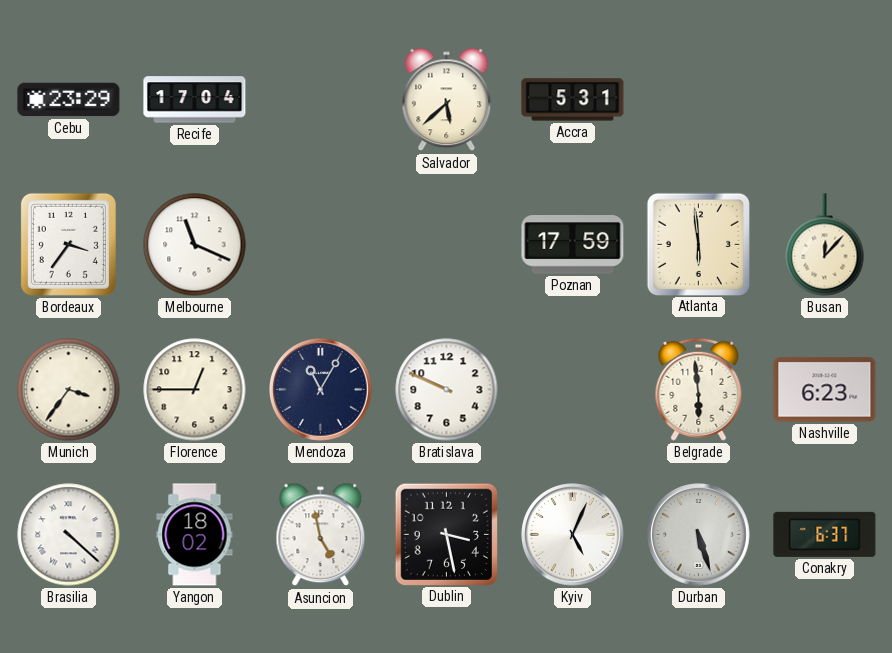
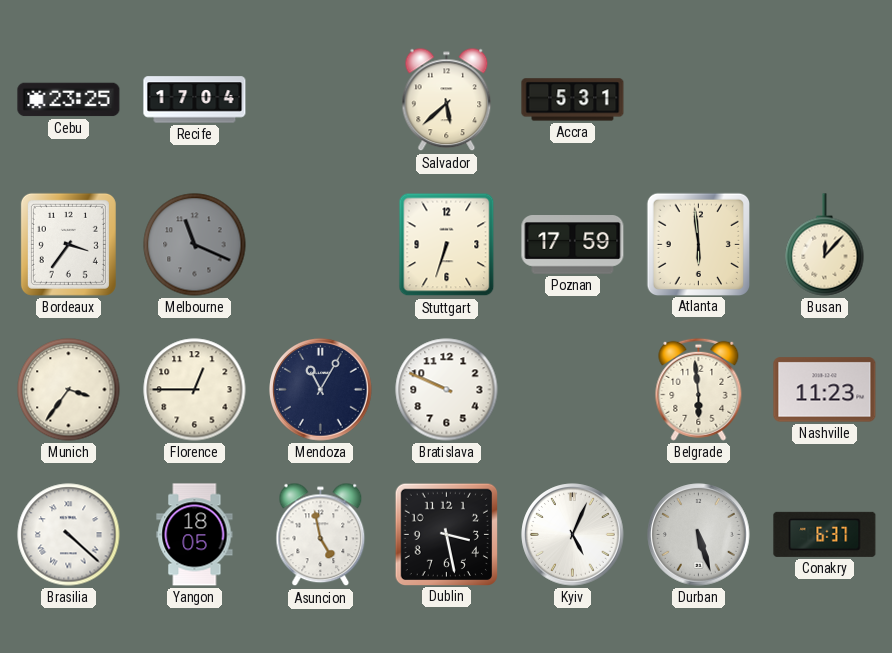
Cebu: 23:29 -> 23:25 (69, 100)
Melbourne dial: white -> grey (195, 245)
Stuttgart: none -> 6:33 (447, 245)
Nashville: 6:23 -> 11:23 (825, 390)
Yangon: 18:02 -> 18:05 (195, 535)
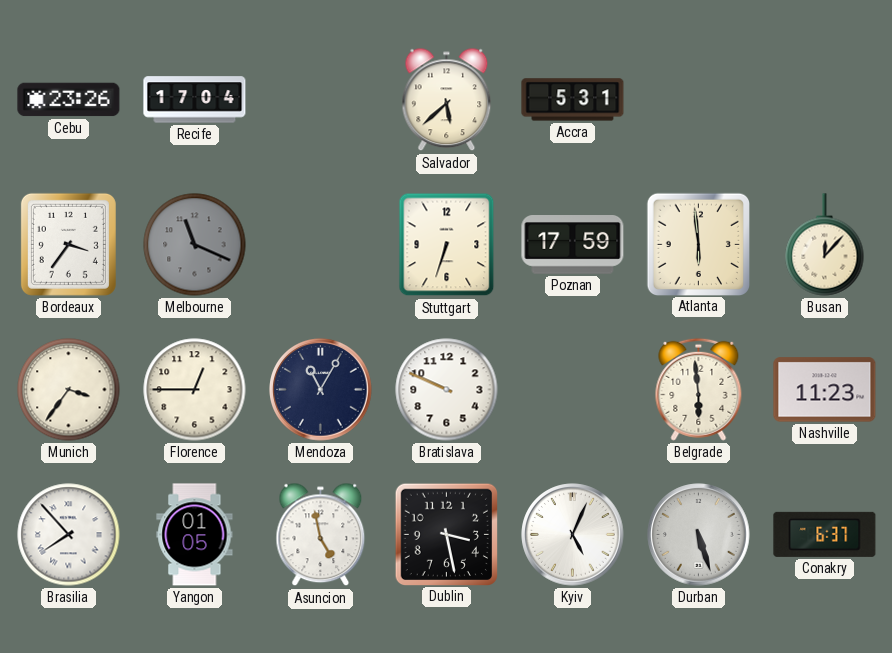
Cebu: 23:25 -> 23:26 (69, 100)
Brasilia: 4:22 -> 7:53 (69, 535)
Yangon: 18:05 -> 01:05 (195, 535)
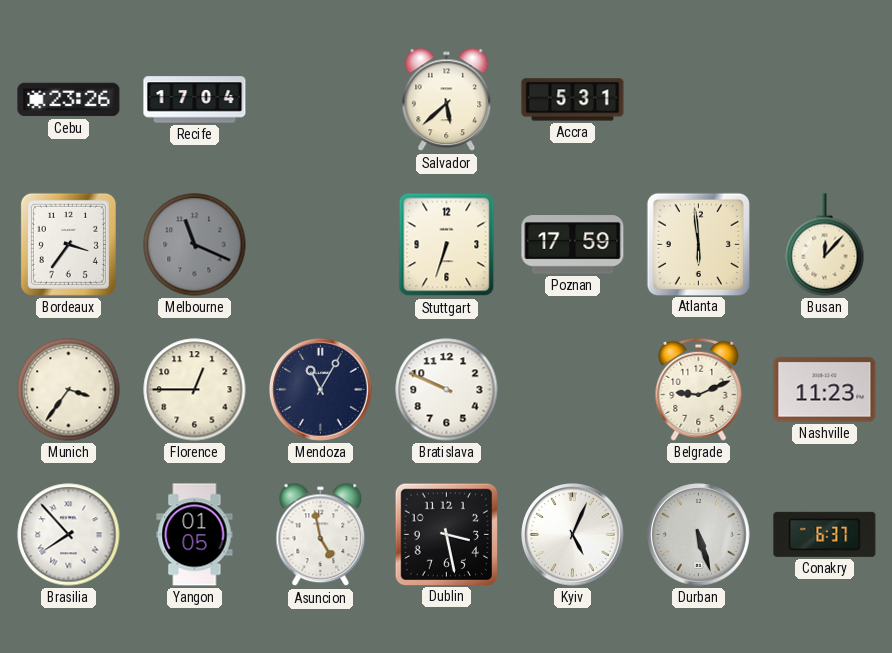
Belgrade: 5:59 -> 9:11 (699, 389)
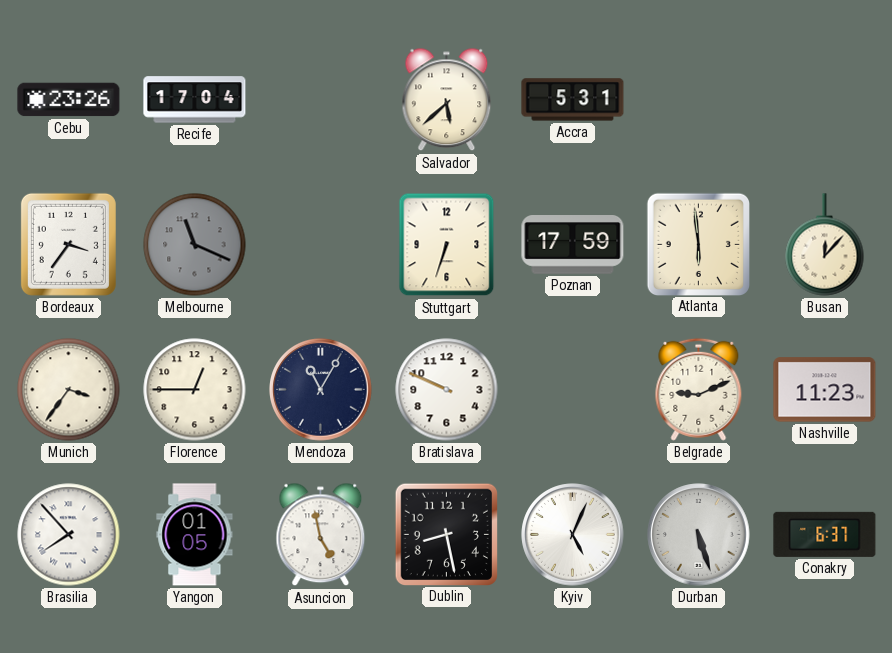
Dublin: 3:28 -> 8:28 (446, 534)
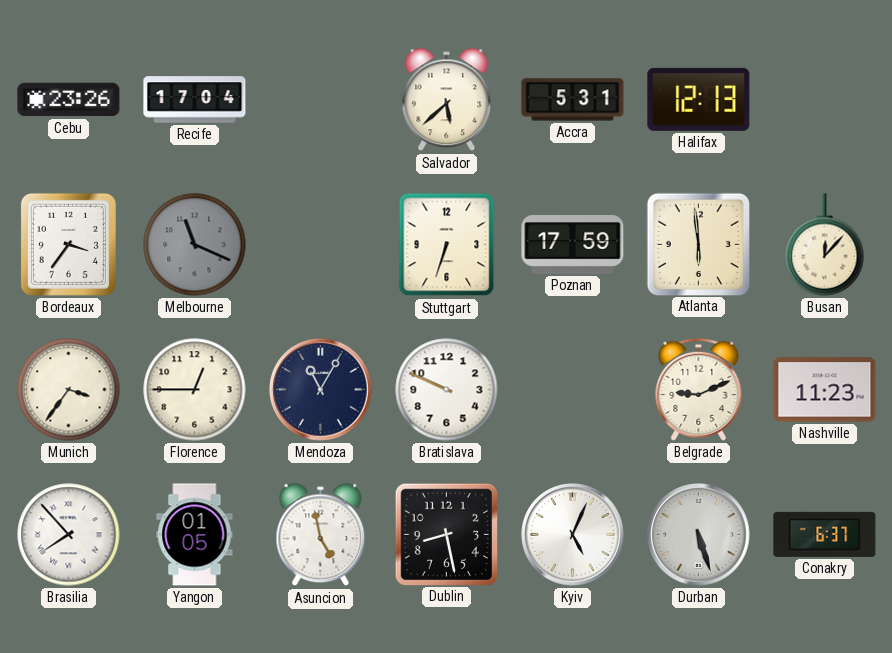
Halifax: none -> 12:13 (699, 99)
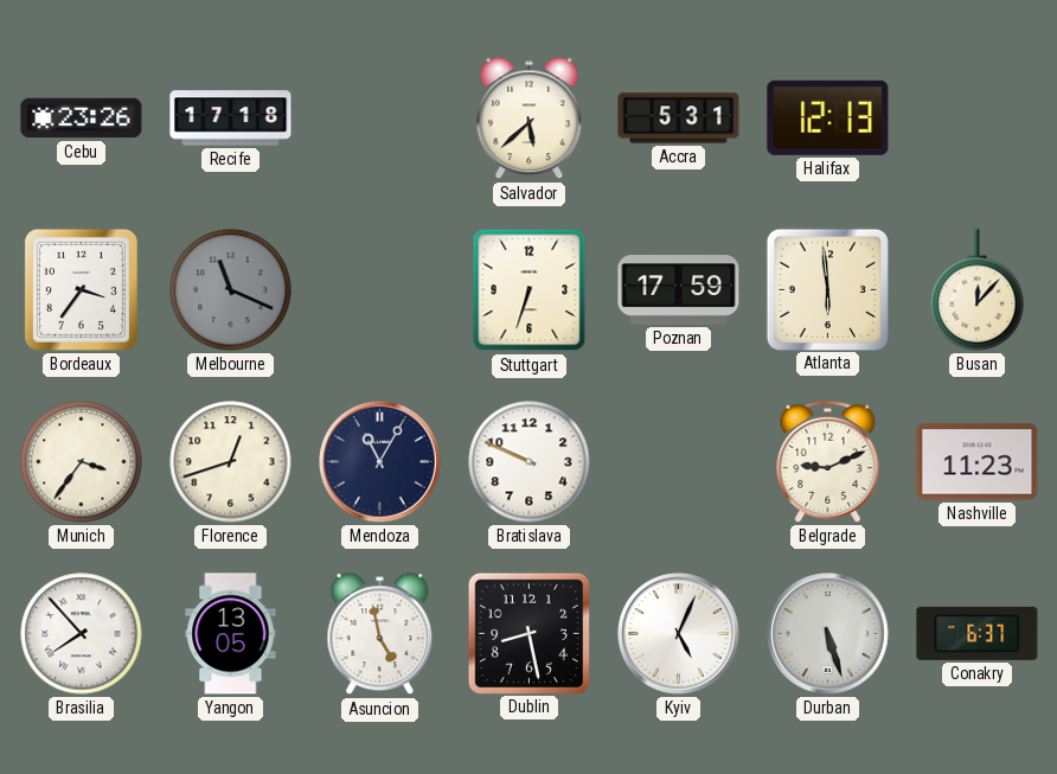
Recife: 17:04 -> 17:18 (231, 119)
Florence: 12:45 -> 12:42 (231, 462)
Yangon: 01:05 -> 13:05 (231, 634)
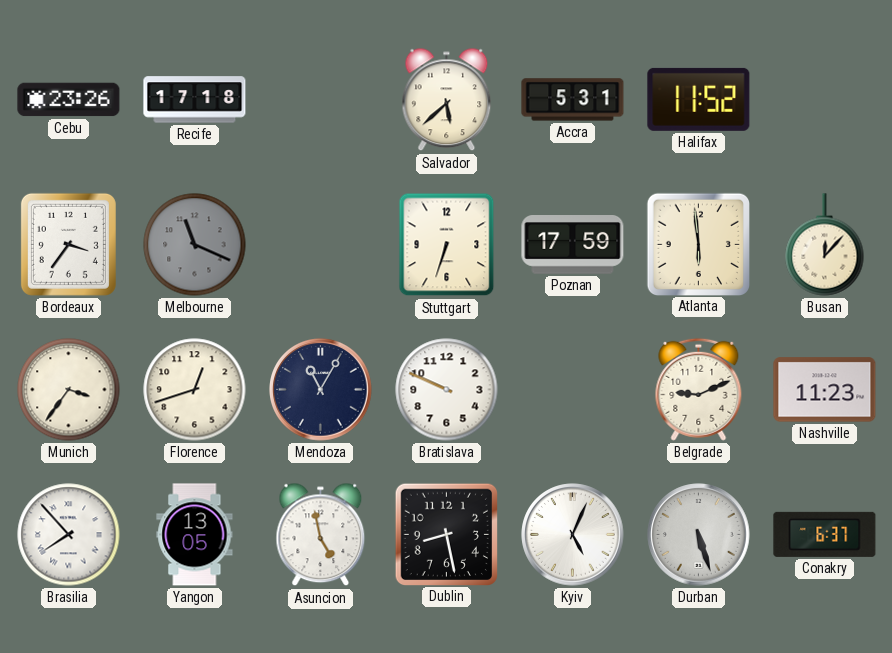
Halifax: 12:13 -> 11:52 (699, 99)
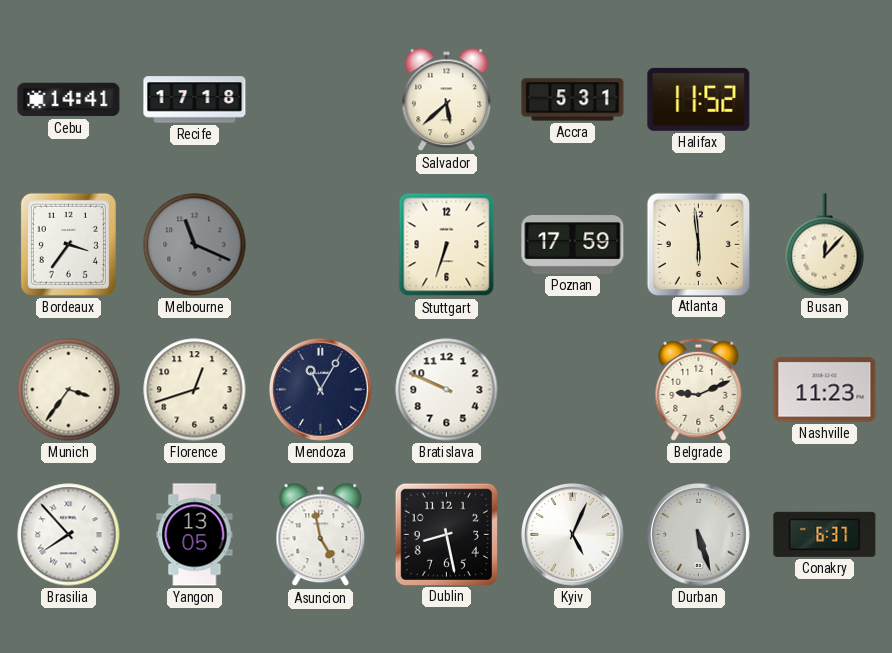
Cebu: 23:26 -> 14:41 (69, 100)
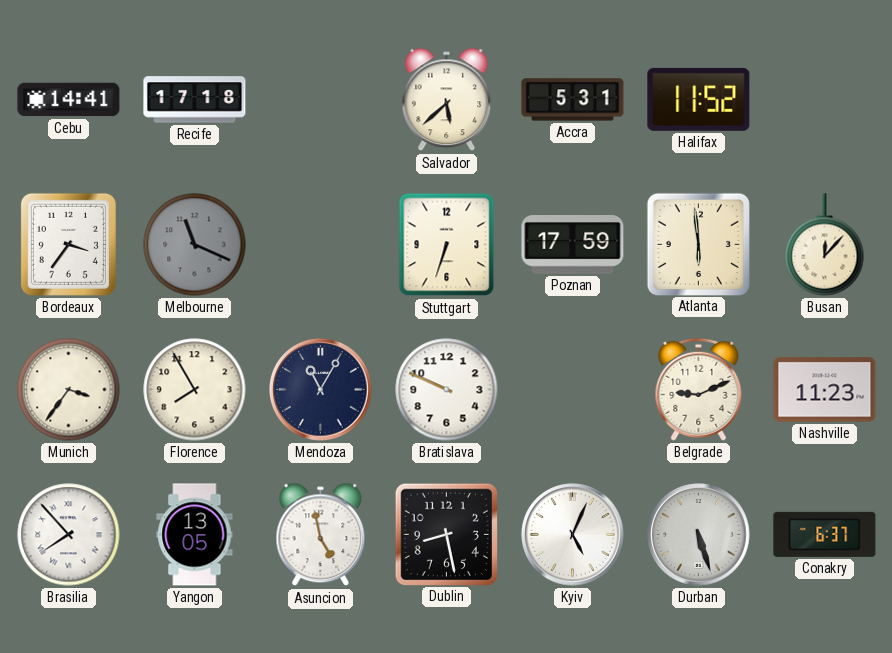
Florence: 12:42 -> 7:55 (195, 390)
